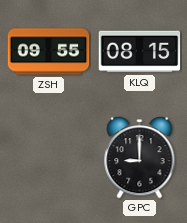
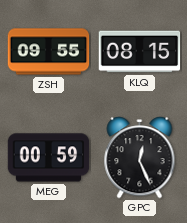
MEG: none -> 00:59 (49, 158)
GPC: 9:00 -> 12:26 (140, 158)
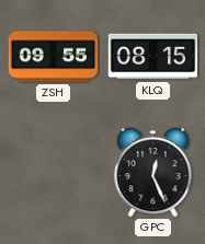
MEG: 00:59 -> none (49, 158)
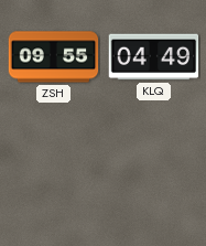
KLQ: 08:15 -> 04:49 (154, 57)
GPC: 12:26 -> none (153, 173)
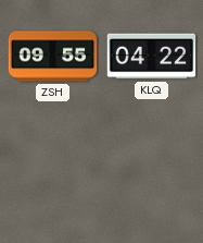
KLQ: 04:49 -> 04:22 (152, 57)
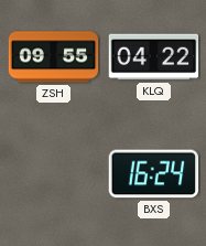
BXS: none -> 16:24 (154, 174)
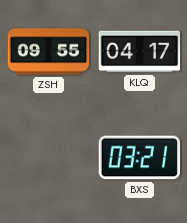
KLQ: 04:22 -> 04:17 (140, 52)
BXS: 16:24 -> 03:21 (140, 158)
